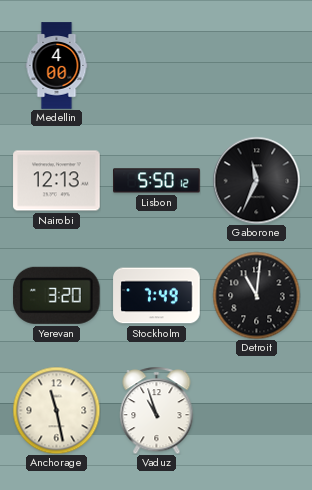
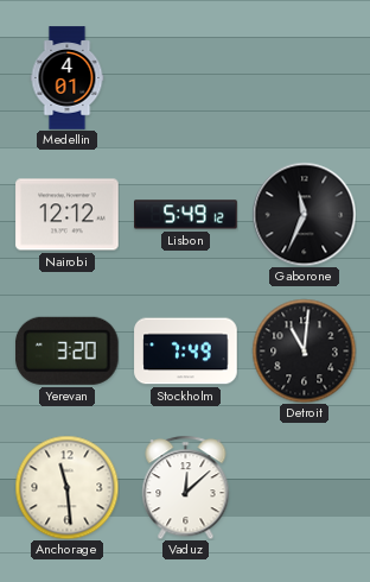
Medellin: 4:00 -> 4:01 (68, 78)
Nairobi: 12:13 -> 12:12 (68, 215)
Lisbon: 5:50 -> 5:49 (186, 215)
Anchorage: 11:28 -> 11:29 (66, 487)
Vaduz: 10:57 -> 12:08 (186, 487)
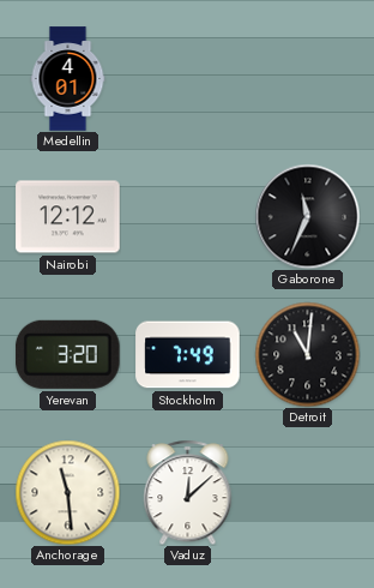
Lisbon: 5:49 -> none (186, 215)
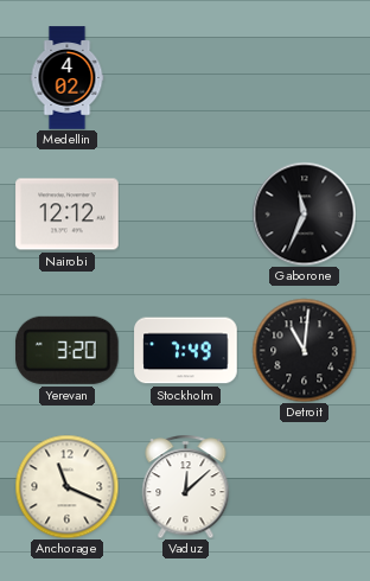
Medellin: 4:01 -> 4:02 (68, 78)
Anchorage: 11:29 -> 11:19 (66, 486)
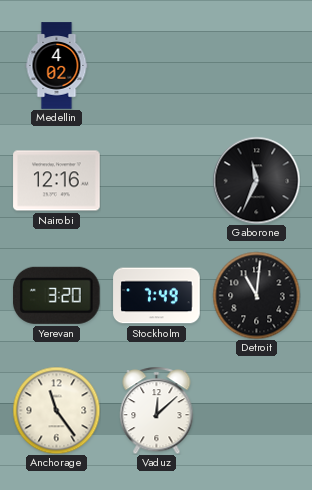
Nairobi: 12:12 -> 12:16 (57, 181)
Anchorage: 11:19 -> 11:24 (56, 410)
